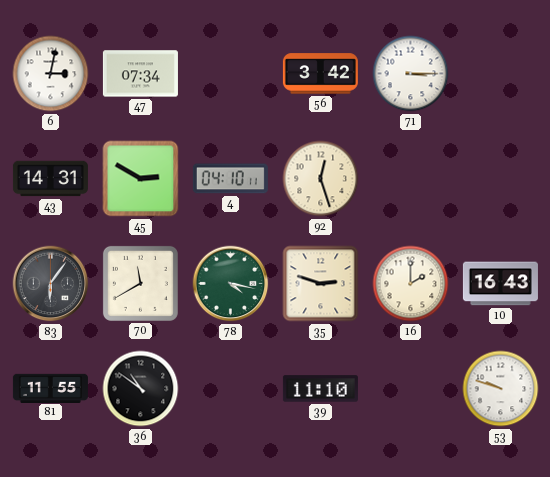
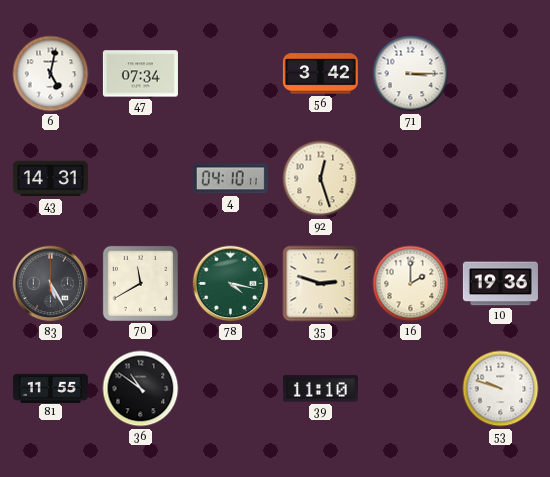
6: 3:02 -> 5:02 (51, 74)
45: 2:50 -> none (141, 179)
83: 6:06 -> 5:25 (51, 284)
10: 16:43 -> 19:36 (500, 284)
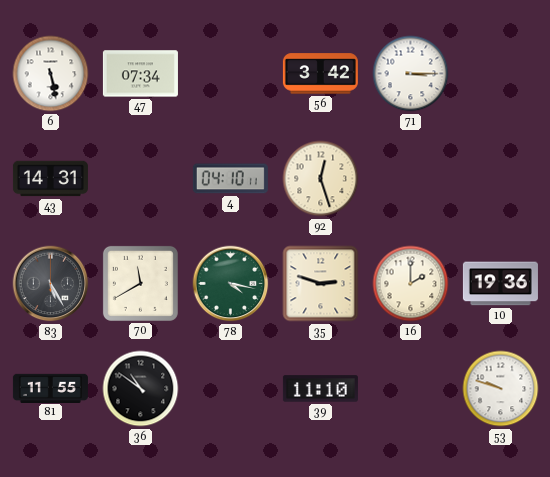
6: 5:02 -> 5:28 (51, 74)
